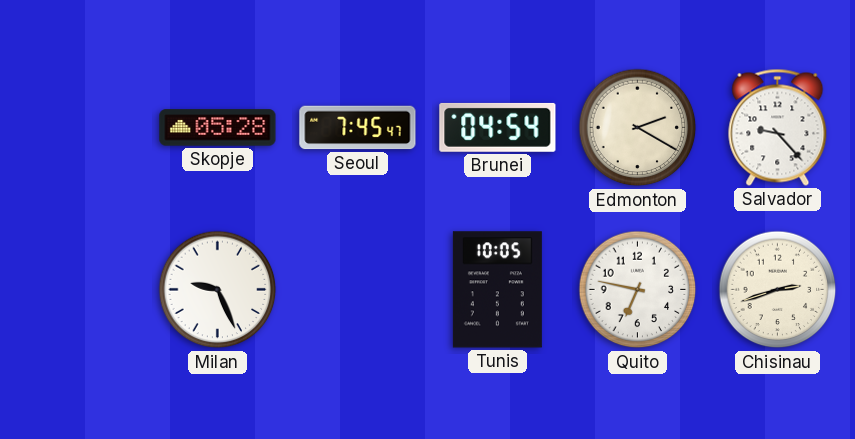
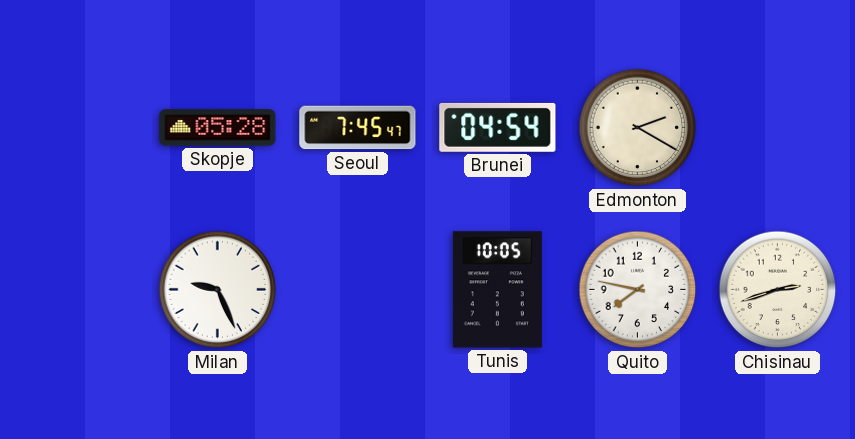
Salvador: 9:23 -> none (778, 127)
Quito: 6:47 -> 7:47 (638, 290)
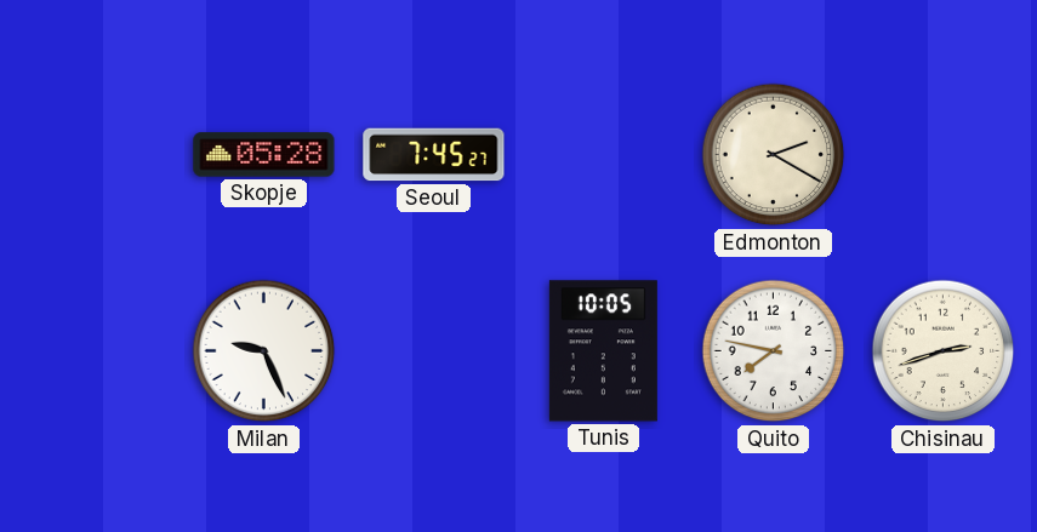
Seoul: 7:45:47 -> 7:45:27 (434, 155)
Brunei: 04:54 -> none (498, 127)
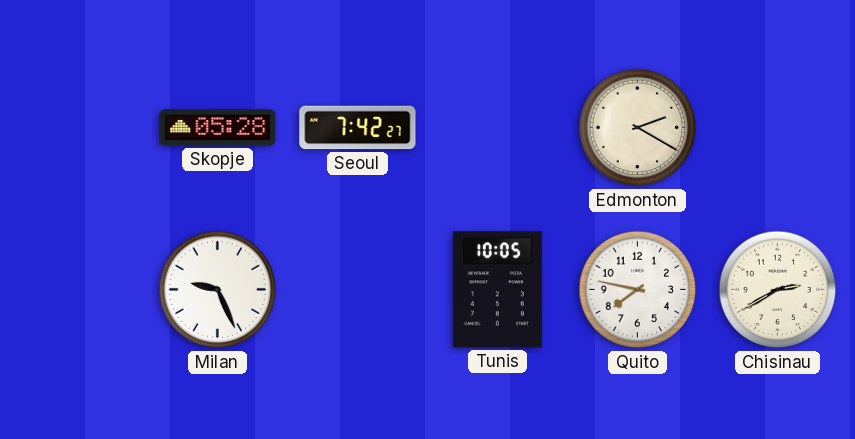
Seoul: 7:45 -> 7:42 (358, 128)
Chisinau: 2:42 -> 2:40 (778, 290)
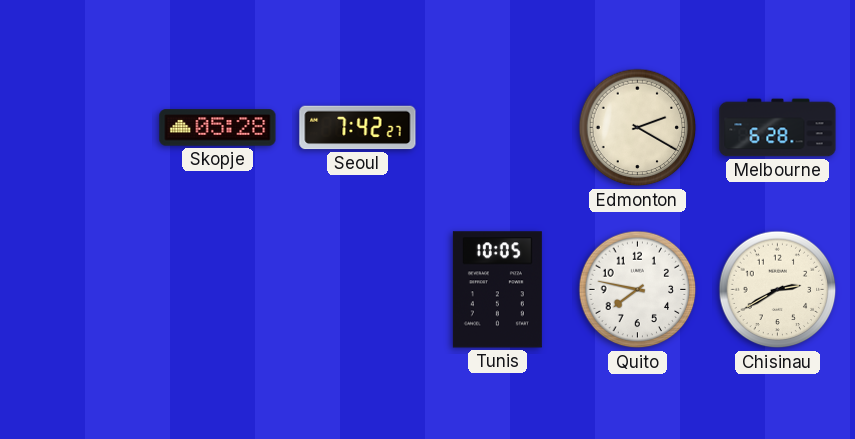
Melbourne: none -> 6:28 (778, 128)
Milan: 9:26 -> none (218, 290)
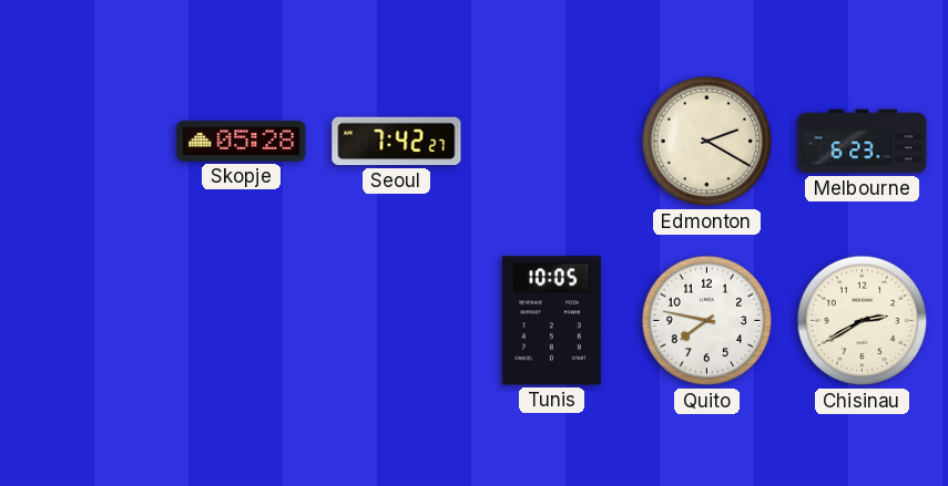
Melbourne: 6:28 -> 6:23 (863, 142)
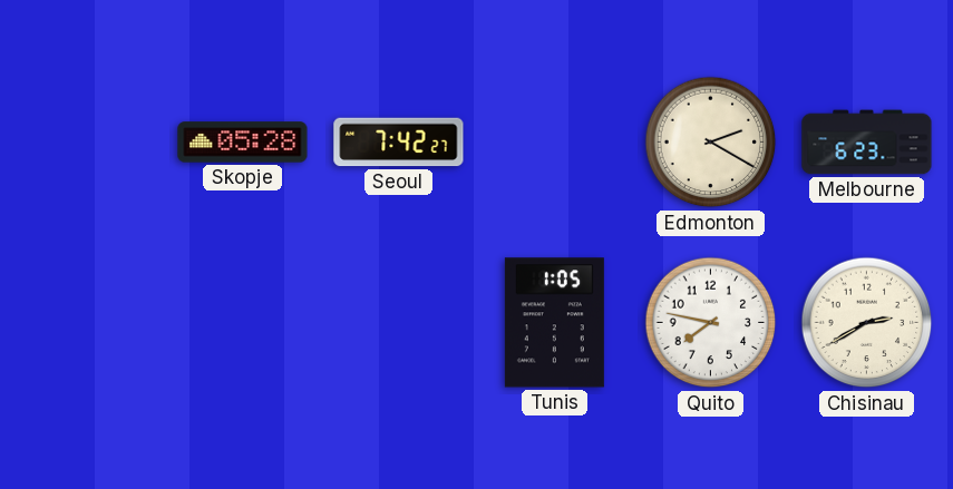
Tunis: 10:05 -> 1:05 (554, 323)
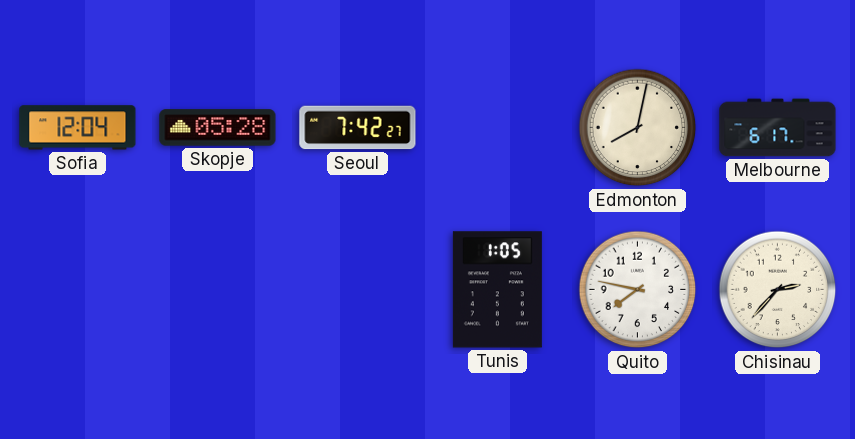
Sofia: none -> 12:04 (78, 128)
Edmonton: 2:20 -> 8:02 (638, 128)
Melbourne: 6:23 -> 6:17 (778, 128)
Chisinau: 2:40 -> 2:37 (778, 290)
